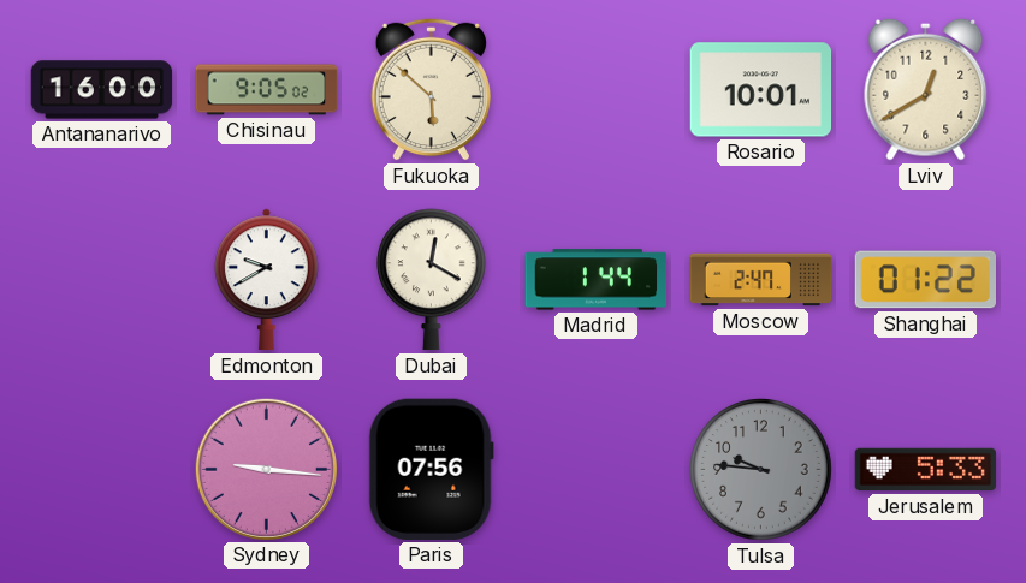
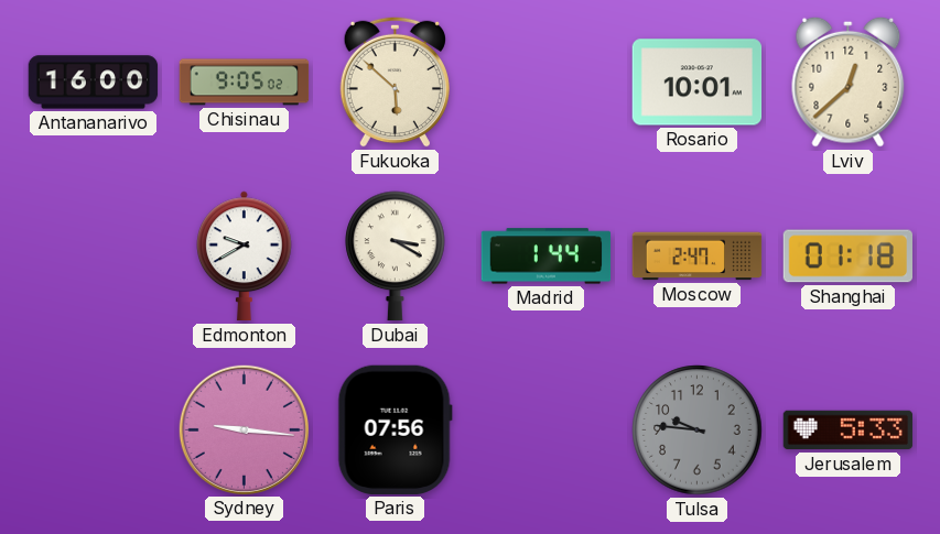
Lviv: 12:40 -> 12:38 (849, 81)
Dubai: 12:20 -> 3:20 (396, 257)
Shanghai: 01:22 -> 01:18 (847, 257)
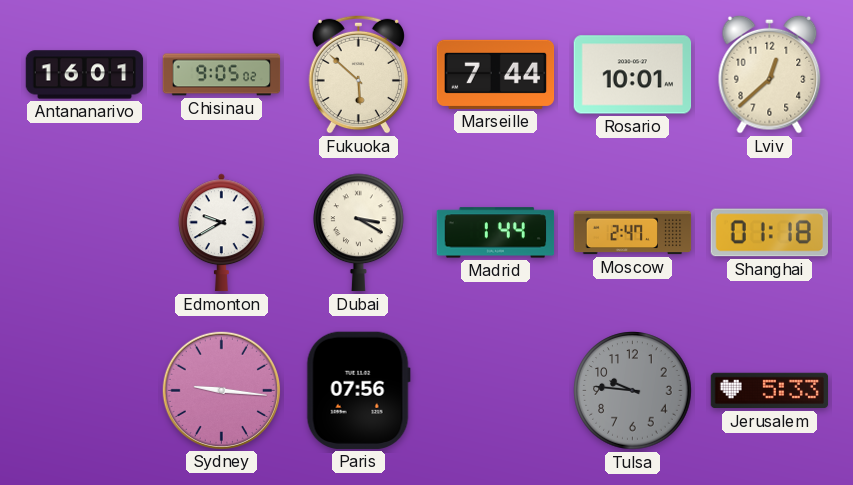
Antananarivo: 16:00 -> 16:01 (85, 75)
Marseille: none -> 7:44 (496, 74)
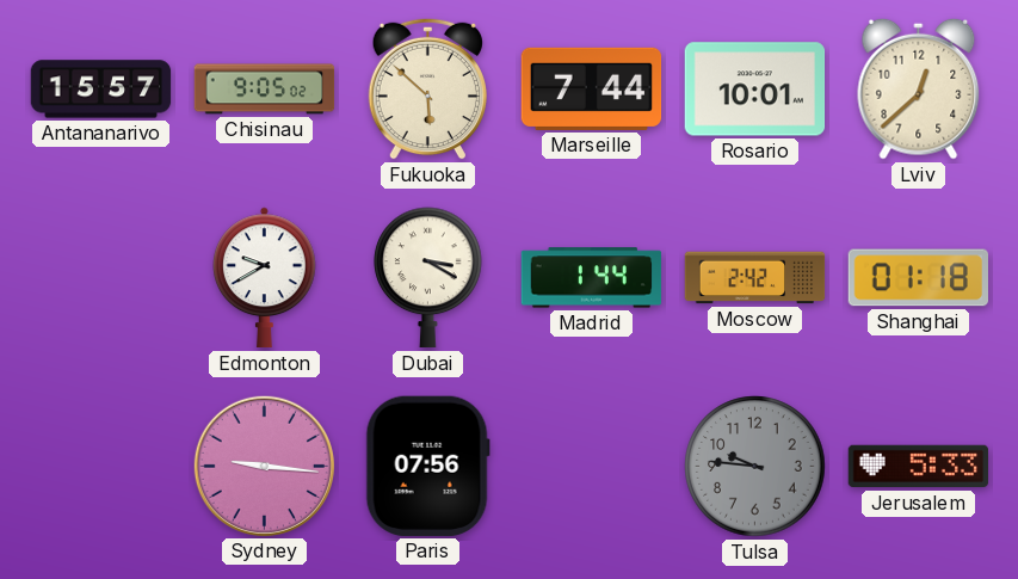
Antananarivo: 16:01 -> 15:57 (101, 90)
Moscow: 2:47 -> 2:42 (755, 278)
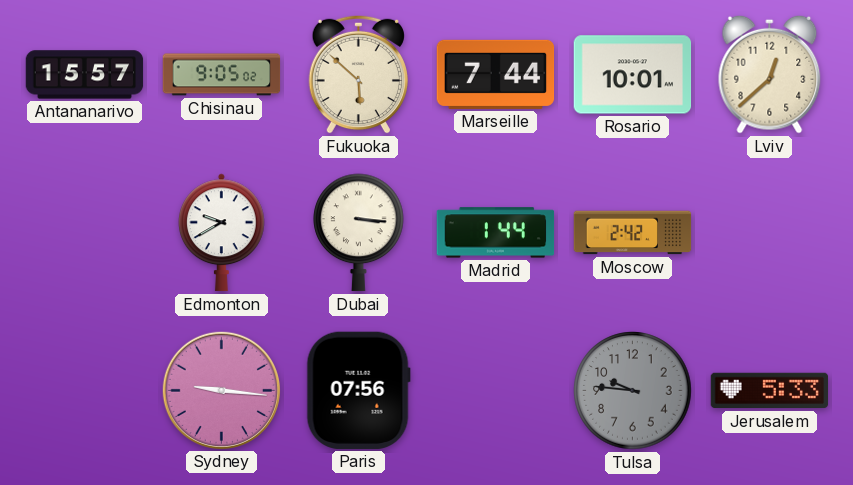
Dubai: 3:20 -> 3:16 (359, 233)
Shanghai: 01:18 -> none (918, 278)
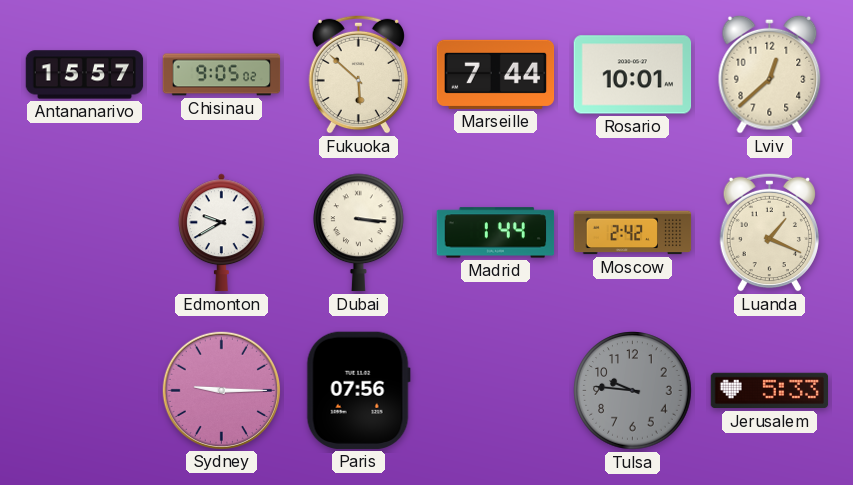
Luanda: none -> 1:19 (769, 232)
Sydney: 9:16 -> 9:15 (221, 390)
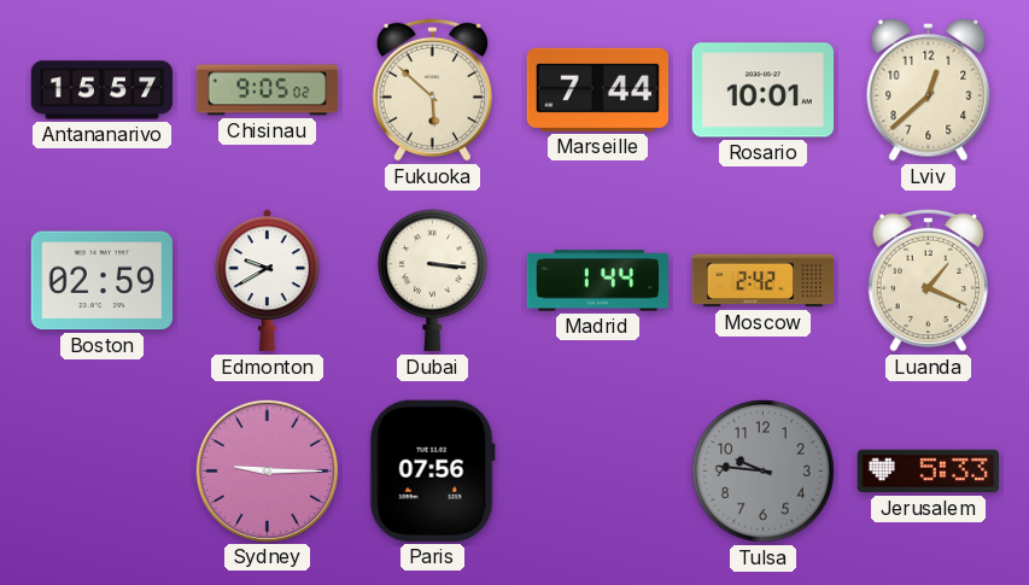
Boston: none -> 02:59 (101, 281)
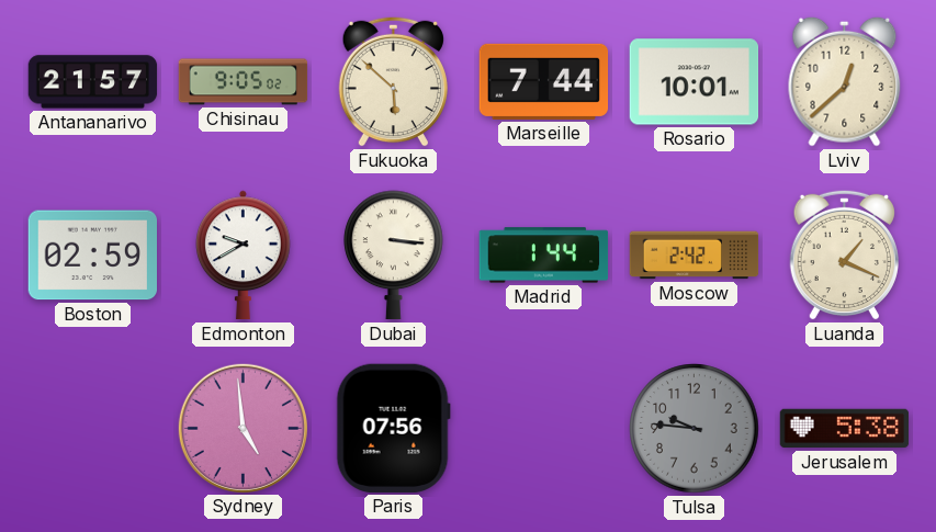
Antananarivo: 15:57 -> 21:57 (93, 82)
Sydney: 9:15 -> 4:59 (243, 428)
Jerusalem: 5:33 -> 5:38 (845, 429)
